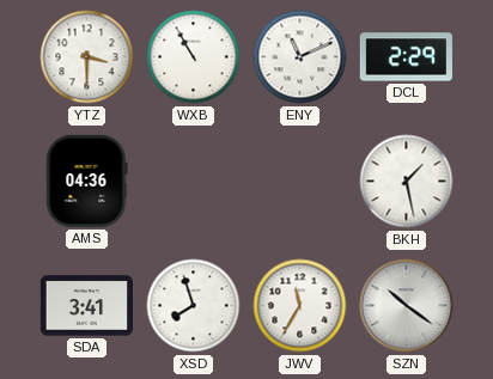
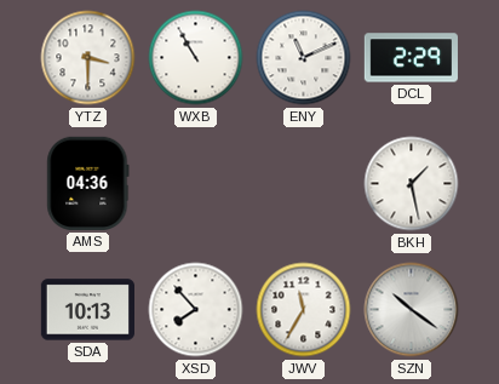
SDA: 3:41 -> 10:13 (87, 310)
XSD: 7:57 -> 7:53 (196, 310)
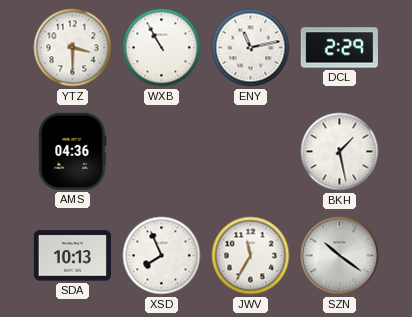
ENY: 11:11 -> 11:13 (251, 48)
XSD: 7:53 -> 7:56 (162, 256)
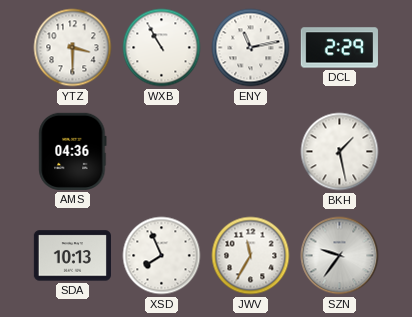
SZN: 10:21 -> 9:36 (340, 256)
